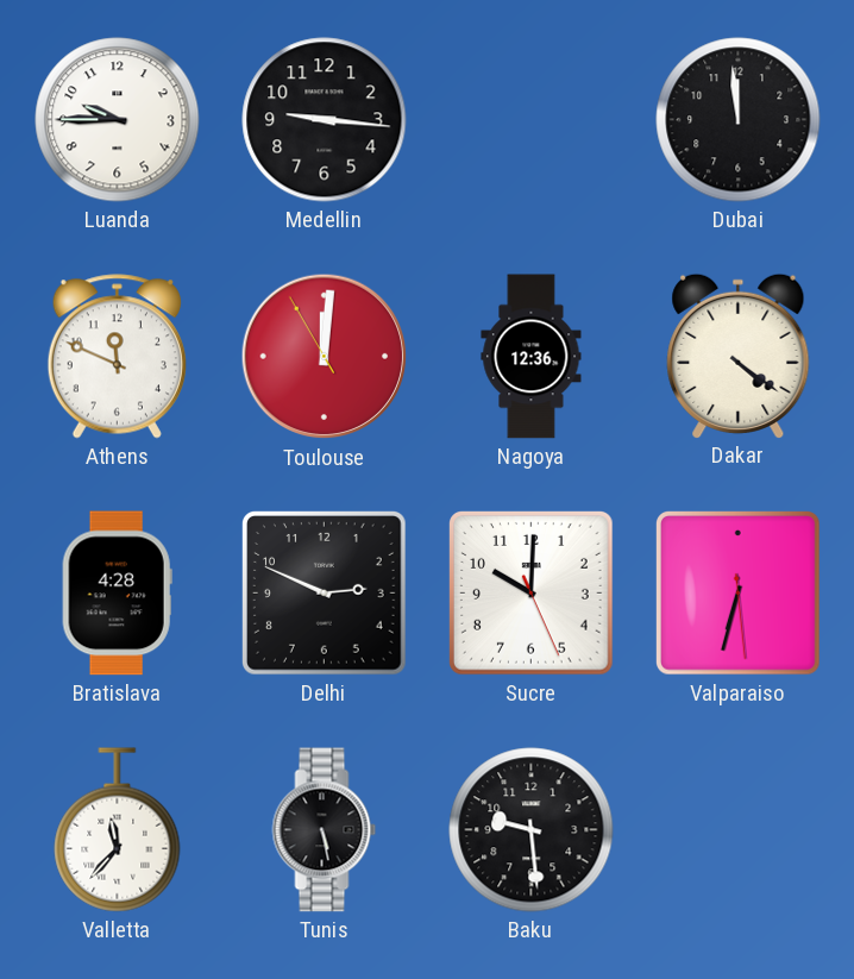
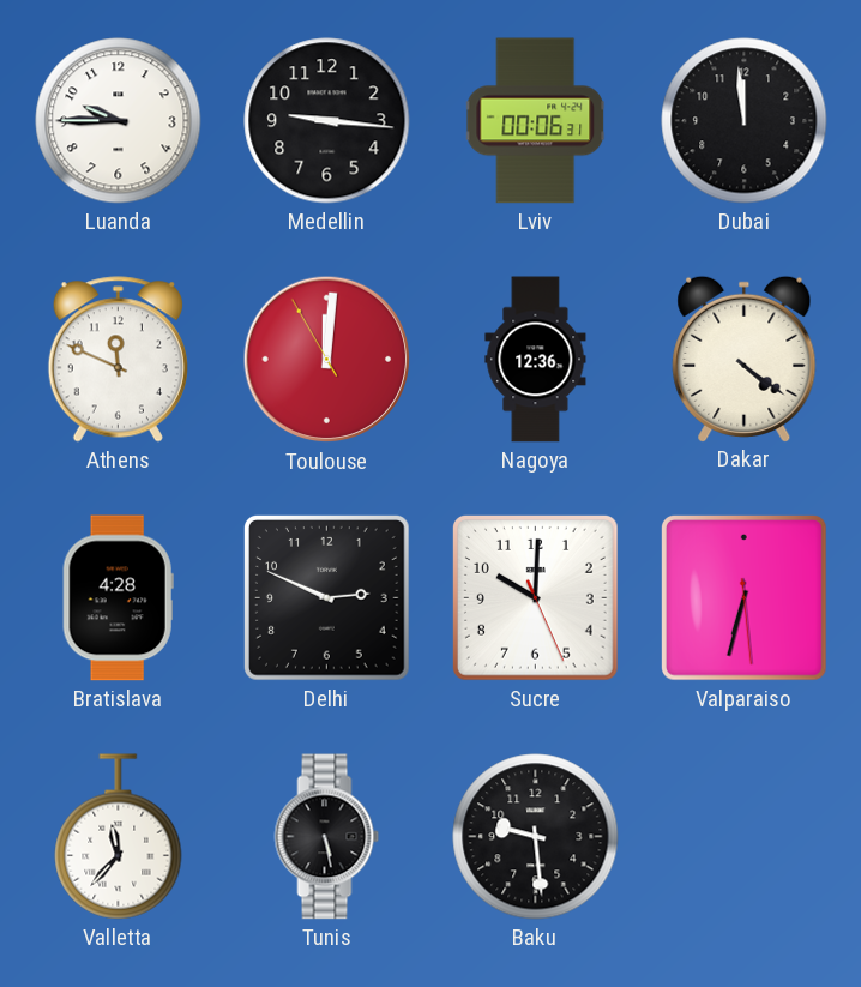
Lviv: none -> 00:06 (536, 121)
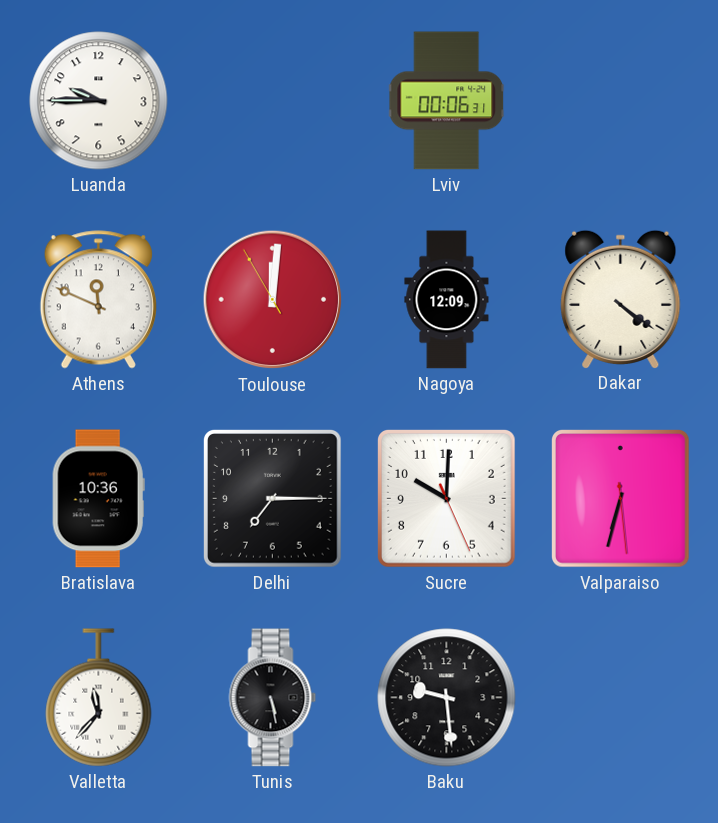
Medellin: 9:16 -> none (327, 121)
Dubai: 11:59 -> none (745, 121)
Nagoya: 12:36 -> 12:09 (447, 300)
Bratislava: 4:28 -> 10:36 (98, 499)
Delhi: 2:49 -> 7:15 (273, 499)
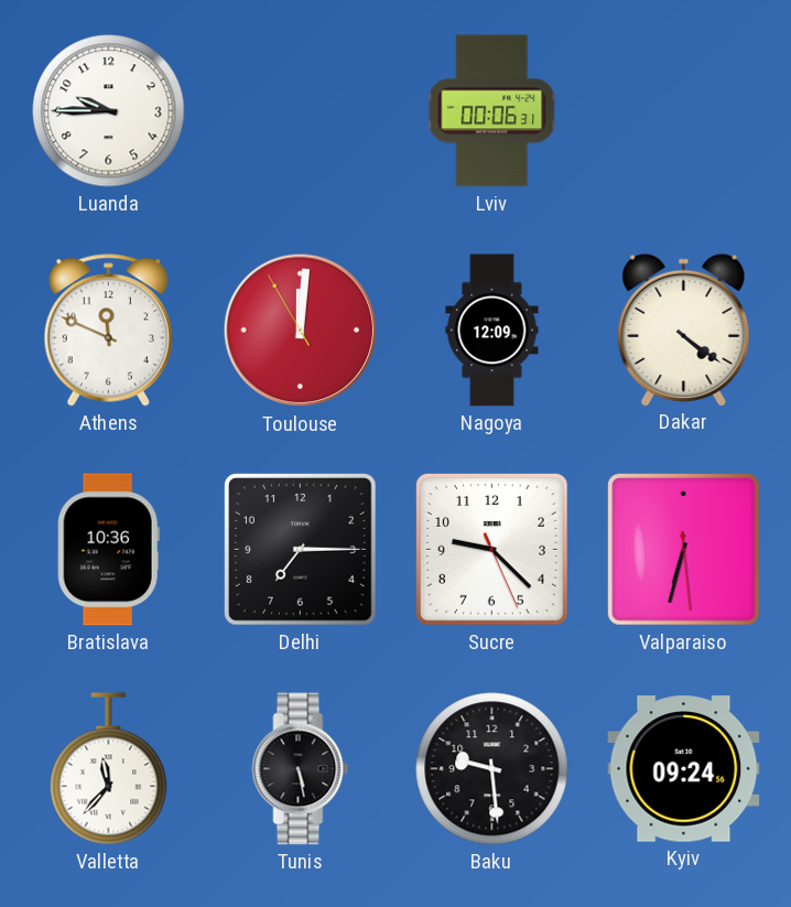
Sucre: 10:00 -> 9:22 (492, 550)
Kyiv: none -> 09:24 (684, 769)
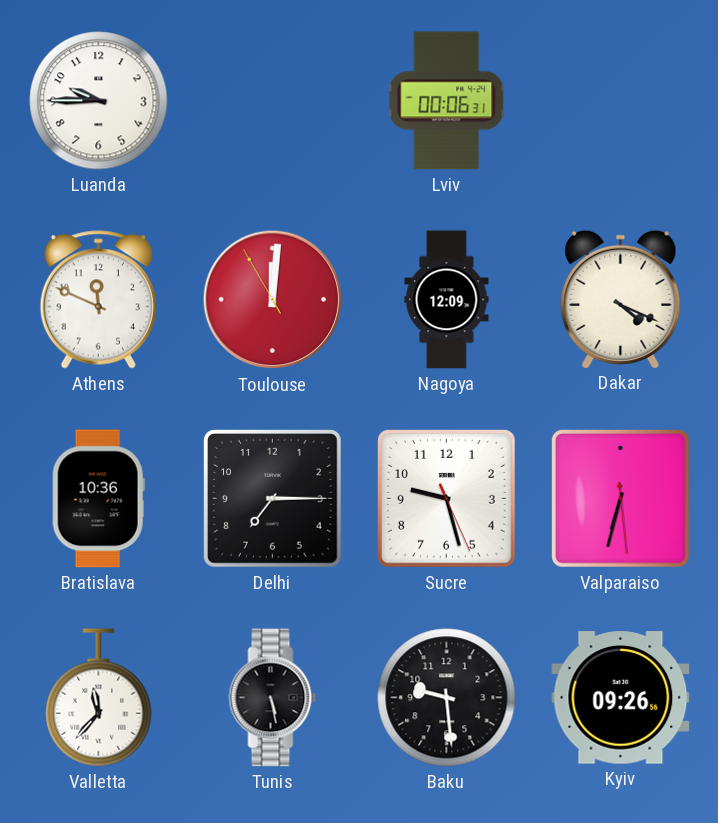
Dakar: 4:21 -> 4:19 (621, 299)
Sucre: 9:22 -> 9:27 (447, 499)
Kyiv: 09:24 -> 09:26 (621, 698)
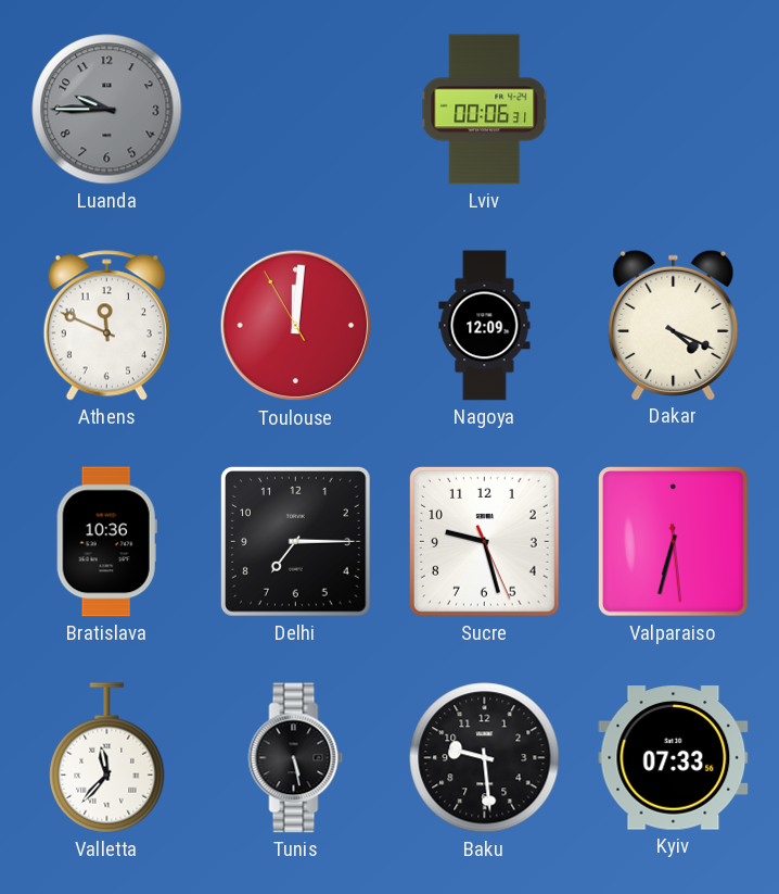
Luanda dial: white -> grey (107, 110)
Kyiv: 09:26 -> 07:33 (674, 758)
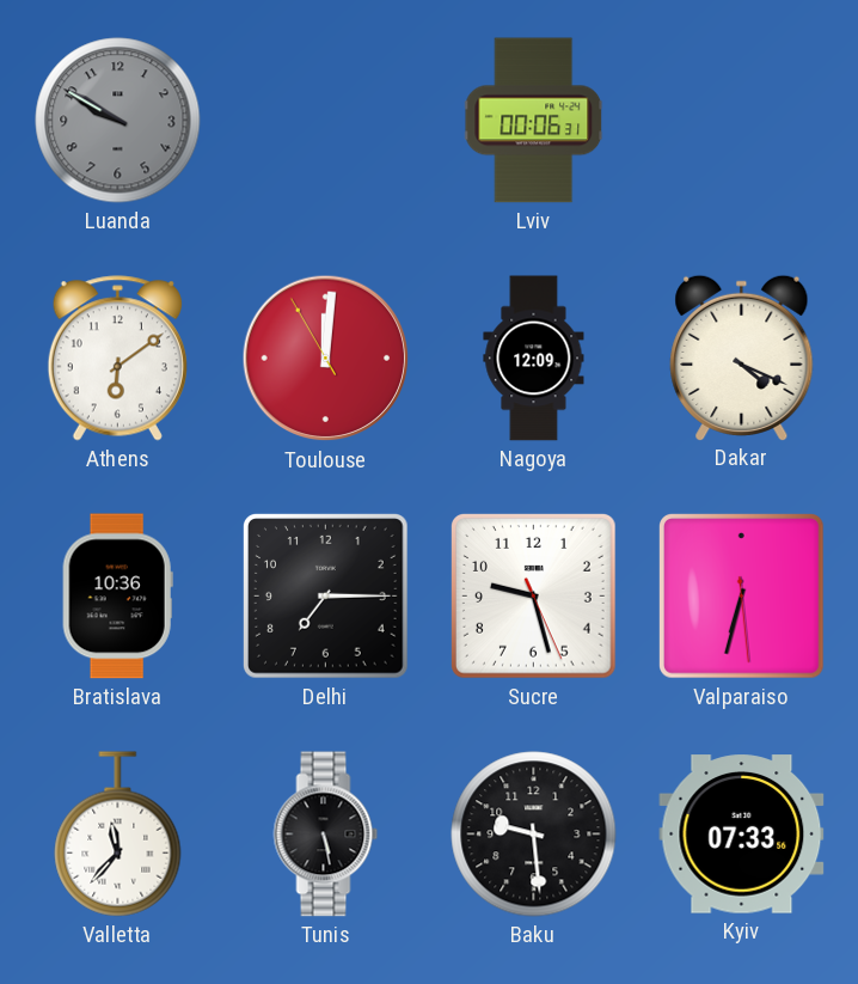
Luanda: 9:45 -> 9:50 (118, 121)
Athens: 11:49 -> 6:09 (117, 359)
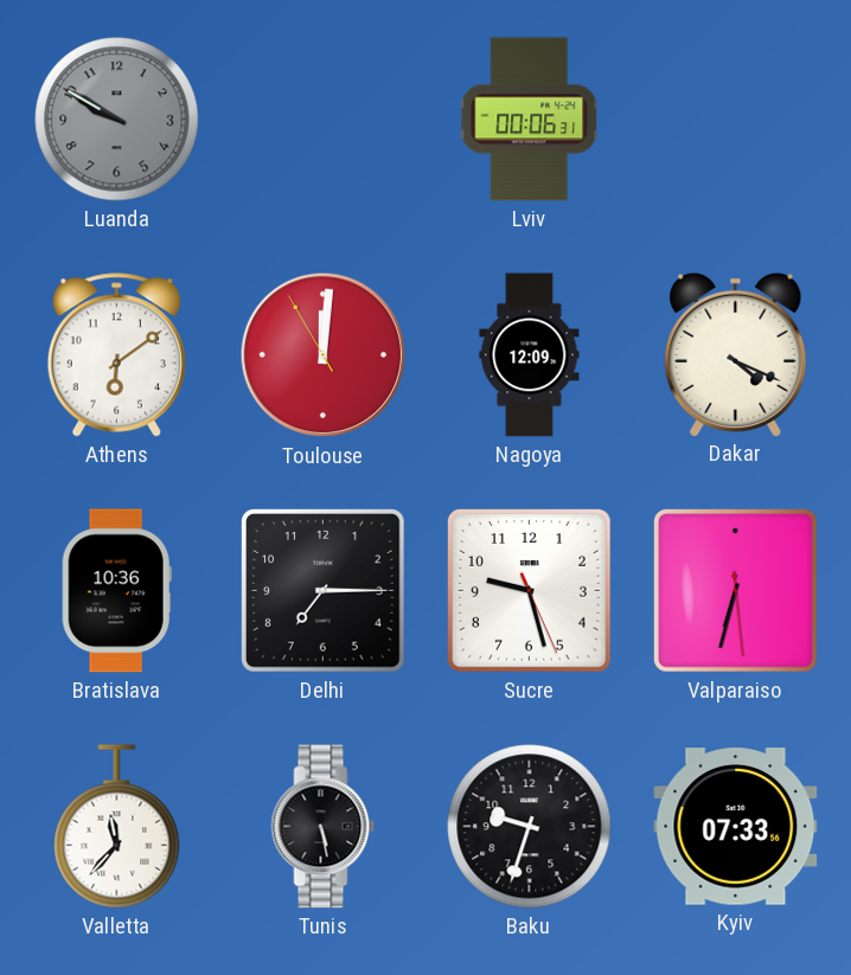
Baku: 9:29 -> 9:33 (530, 827)
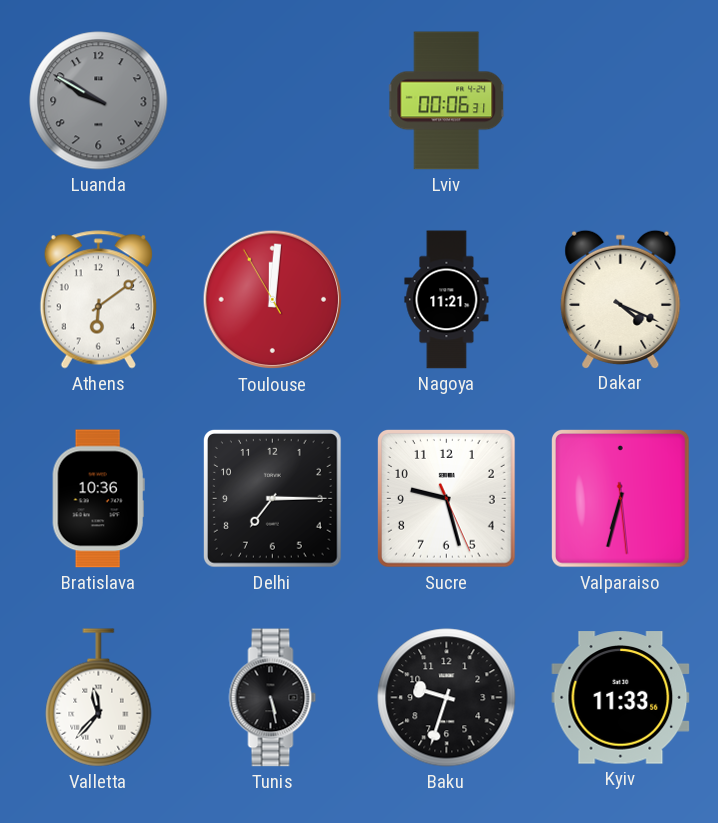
Nagoya: 12:09 -> 11:21 (447, 300)
Kyiv: 07:33 -> 11:33 (621, 698)
